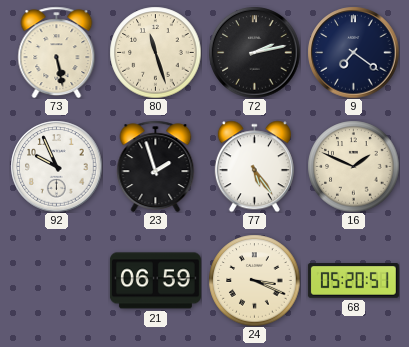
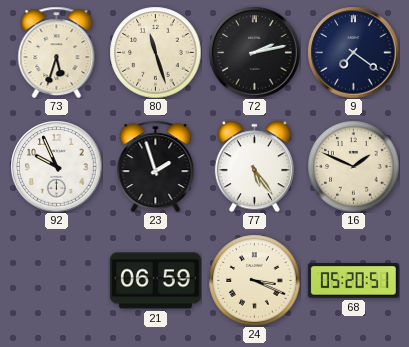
73: 5:28 -> 5:33 (57, 52)
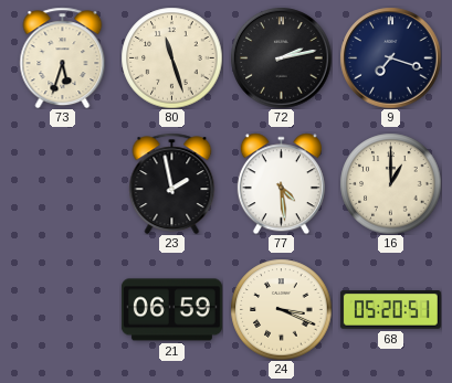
9: 7:21 -> 7:18 (390, 57)
92: 9:56 -> none (56, 166)
23: 1:57 -> 1:58 (172, 183)
77: 5:24 -> 4:29 (281, 183)
16: 1:49 -> 1:00 (390, 183)
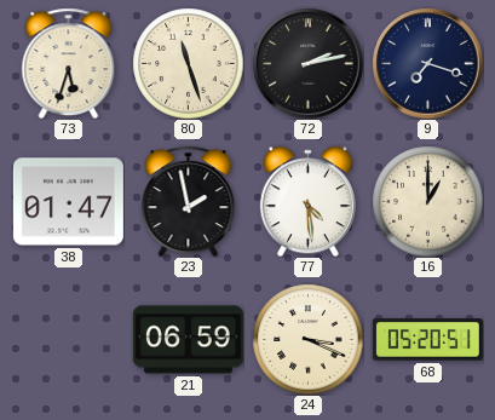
38: none -> 01:47 (68, 202)
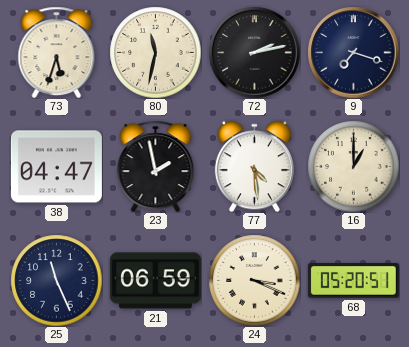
80: 11:27 -> 11:32 (155, 52)
38: 01:47 -> 04:47 (56, 167)
25: none -> 11:26 (56, 280)
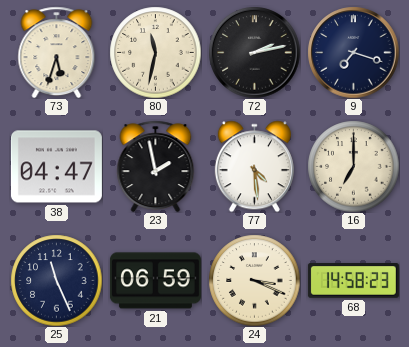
16: 1:00 -> 7:00 (353, 166)
68: 05:20 -> 14:58 (353, 281)
